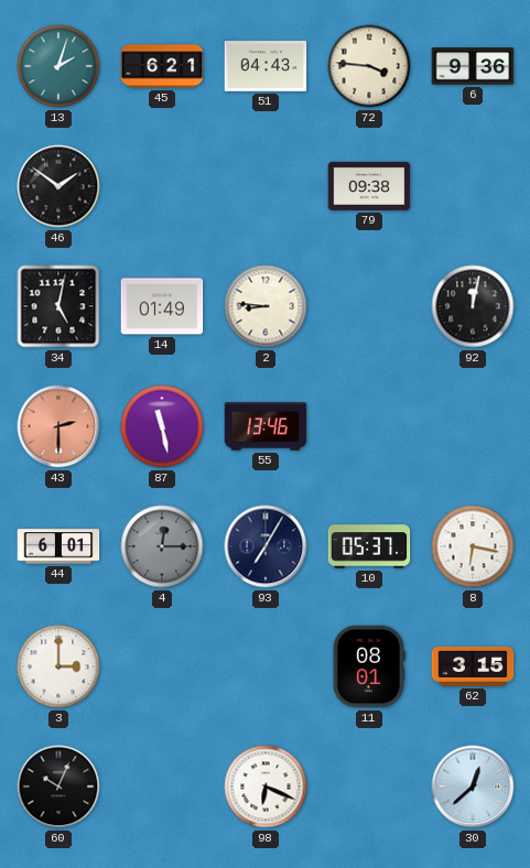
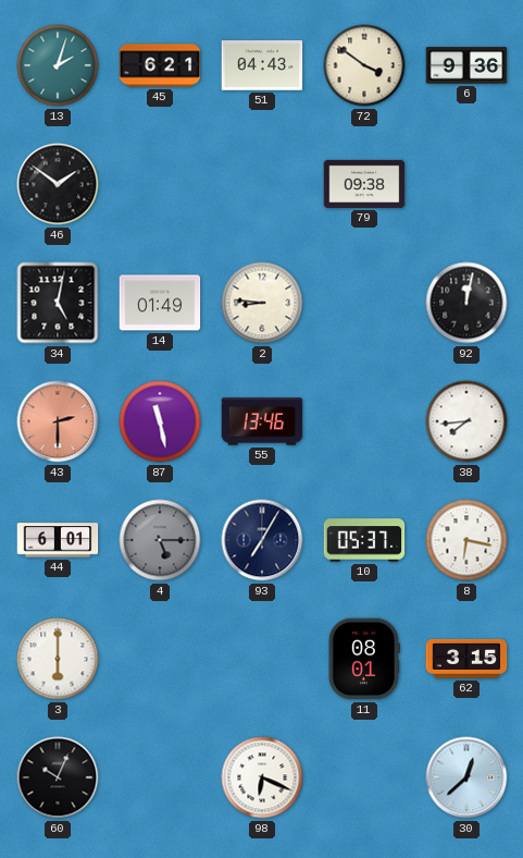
72: 3:46 -> 3:51 (364, 65)
38: none -> 7:44 (466, 421)
4: 12:15 -> 5:15 (160, 540)
3: 3:00 -> 6:00 (58, 659)
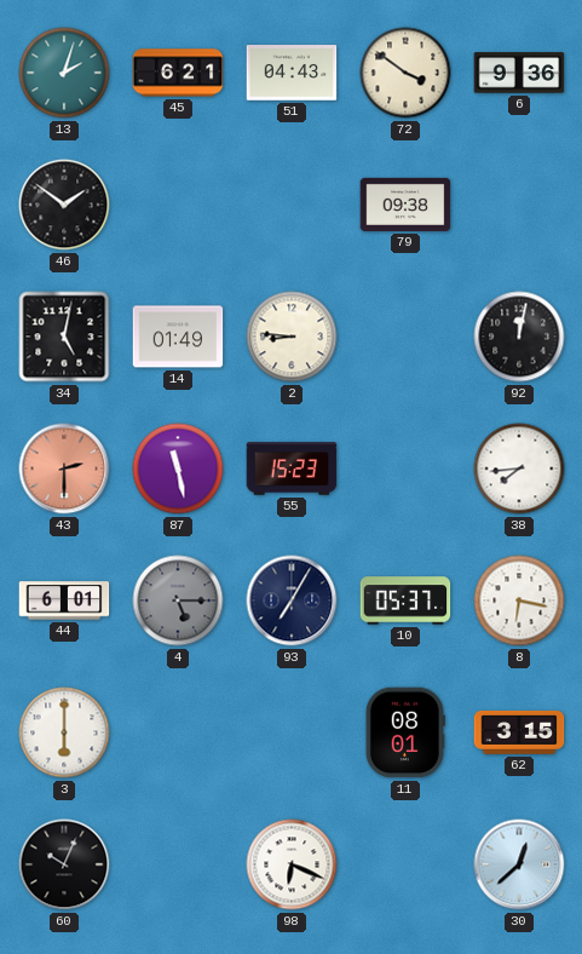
55: 13:46 -> 15:23 (292, 469)
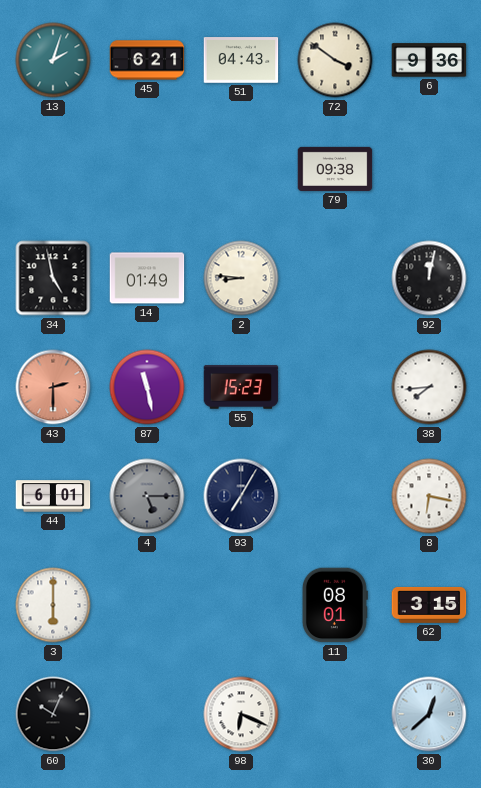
46: 1:51 -> none (64, 205)
34: 5:02 -> 4:58 (53, 278)
10: 05:37 -> none (405, 600)
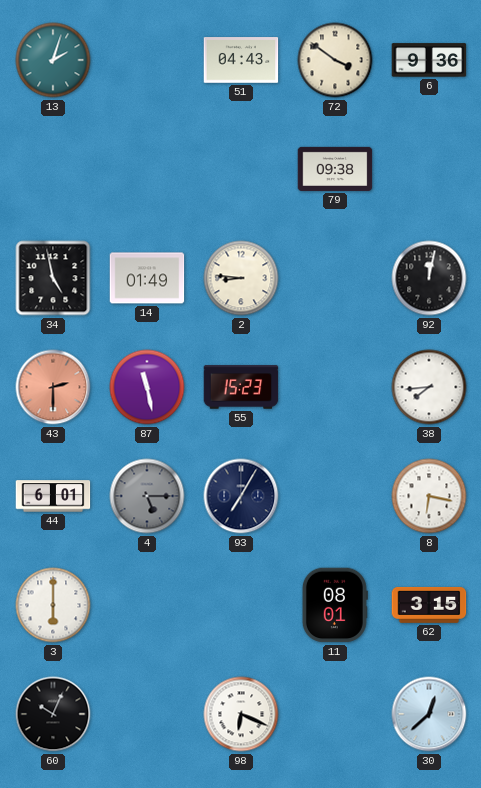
45: 6:21 -> none (147, 60)
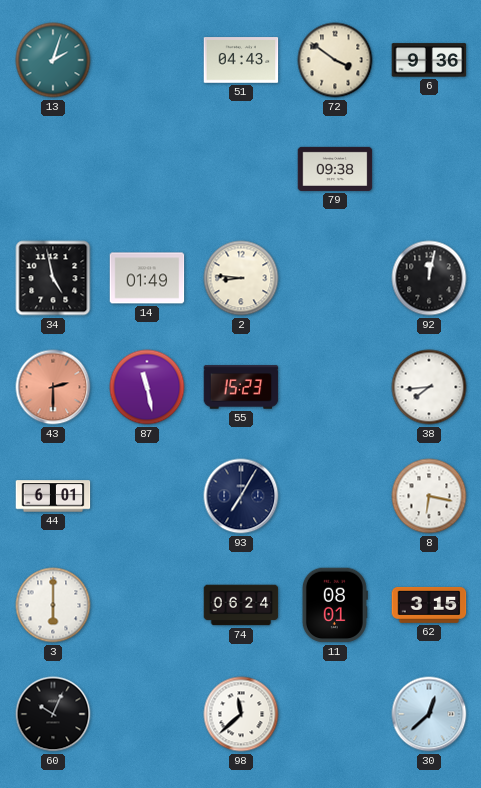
4: 5:15 -> none (147, 496)
74: none -> 06:24 (241, 605)
98: 6:19 -> 11:38 (241, 714)
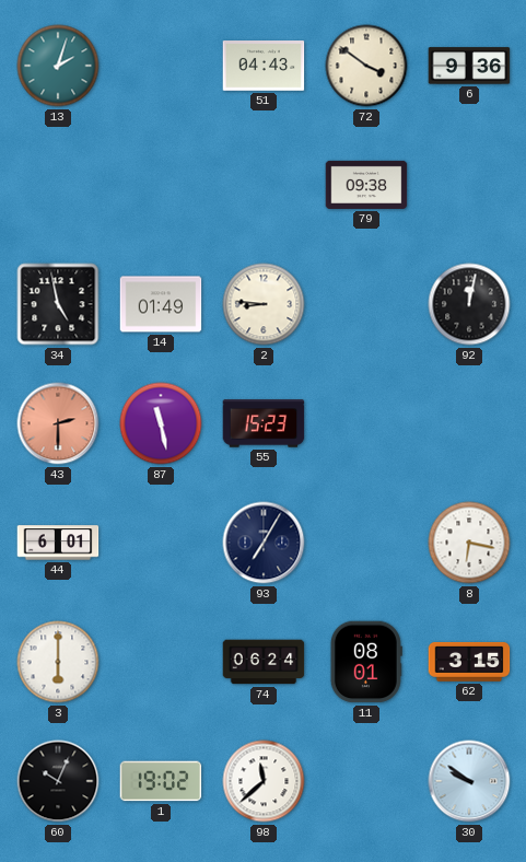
38: 7:44 -> none (429, 387)
1: none -> 19:02 (161, 781)
30: 12:38 -> 9:51 (469, 781)
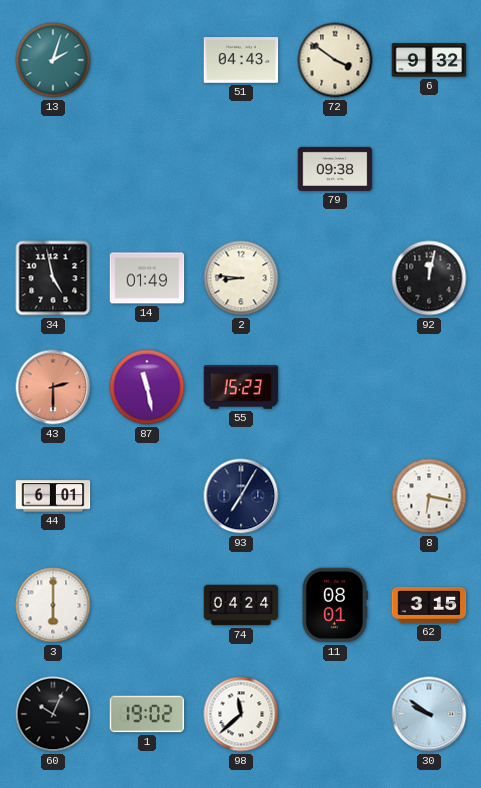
6: 9:36 -> 9:32 (429, 60)
74: 06:24 -> 04:24 (241, 605)
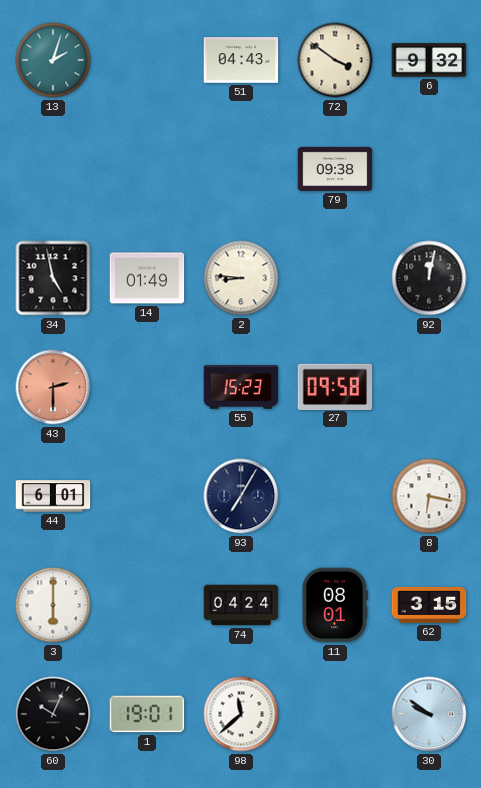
87: 11:28 -> none (147, 387)
27: none -> 09:58 (335, 386)
1: 19:02 -> 19:01 (147, 714)
